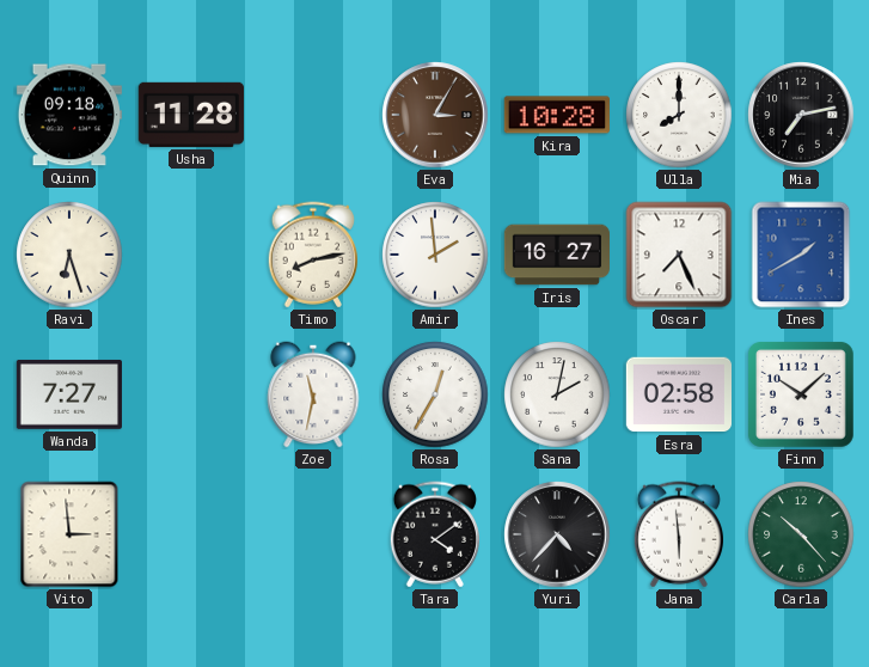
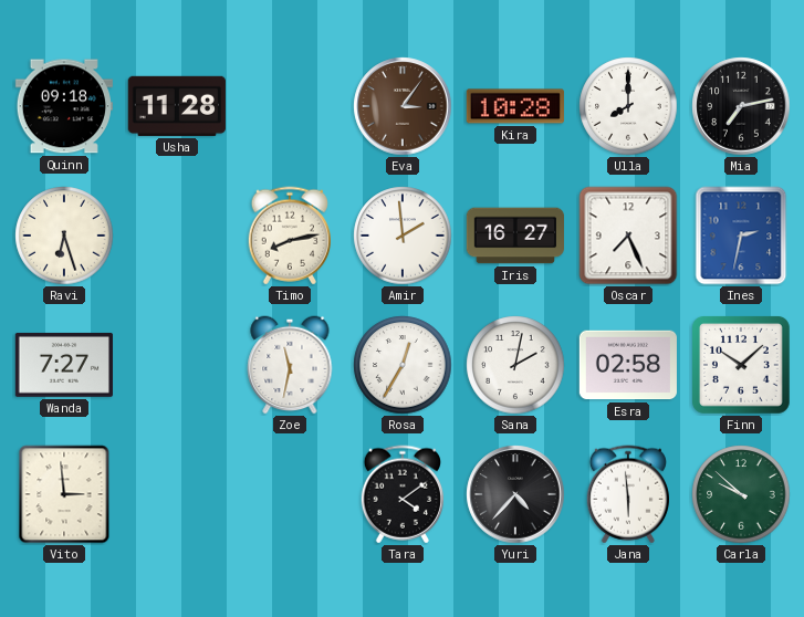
Eva: 3:05 -> 3:06 (403, 106)
Ines: 1:40 -> 2:32 (741, 236)
Carla: 10:23 -> 9:52 (741, 494)
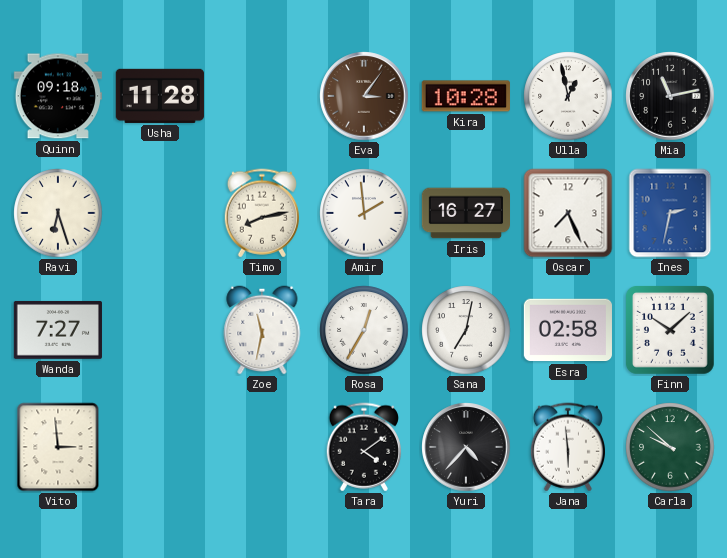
Ulla: 8:00 -> 12:58 (568, 96)
Mia: 7:13 -> 11:13 (670, 96)
Sana: 2:02 -> 7:02 (466, 330)
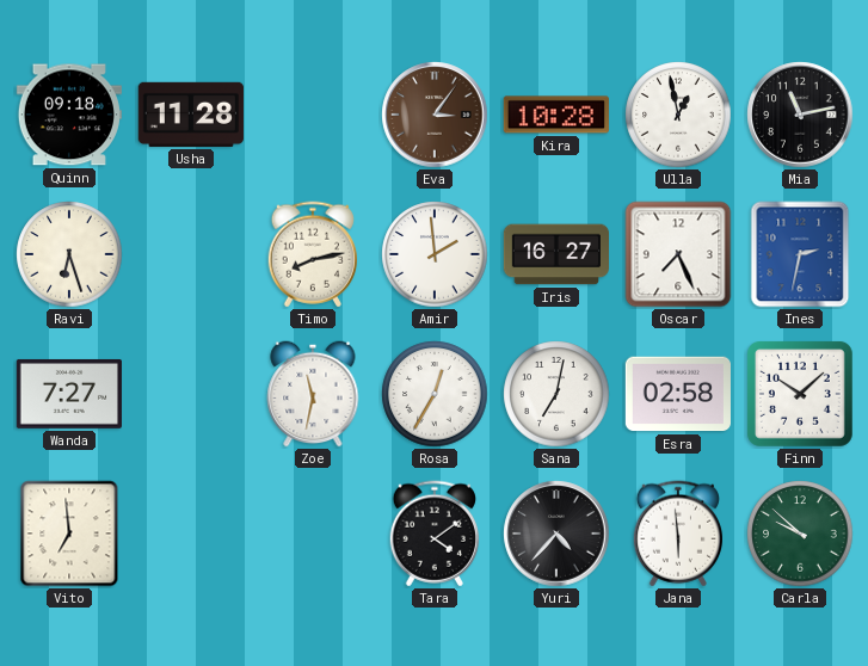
Vito: 2:59 -> 6:59 (69, 534)
